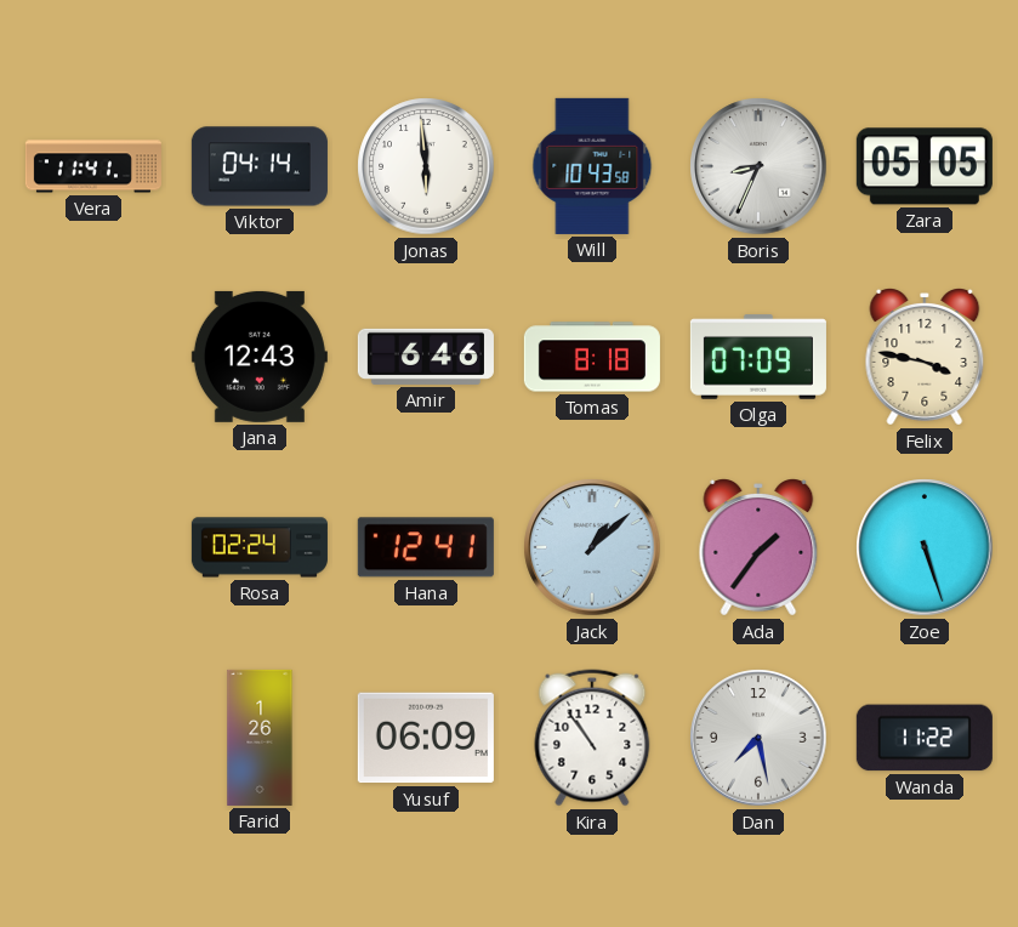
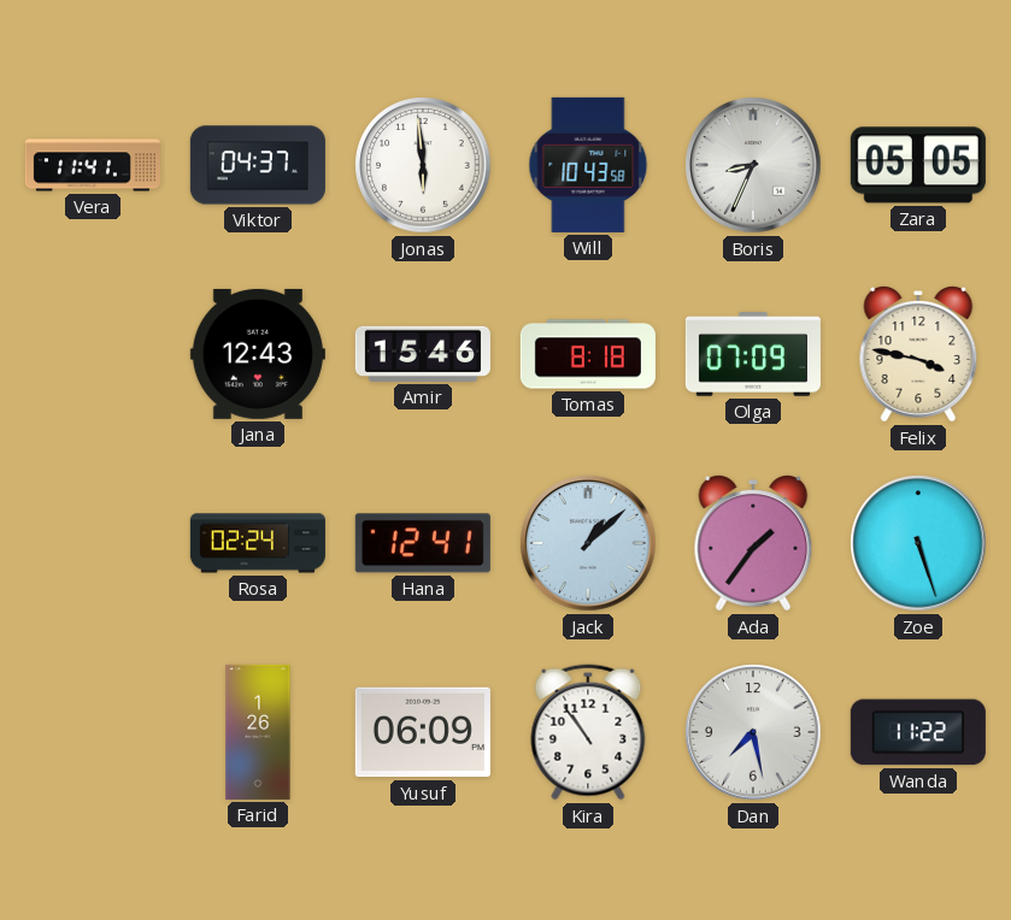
Viktor: 04:14 -> 04:37 (258, 165)
Amir: 6:46 -> 15:46 (423, 354)
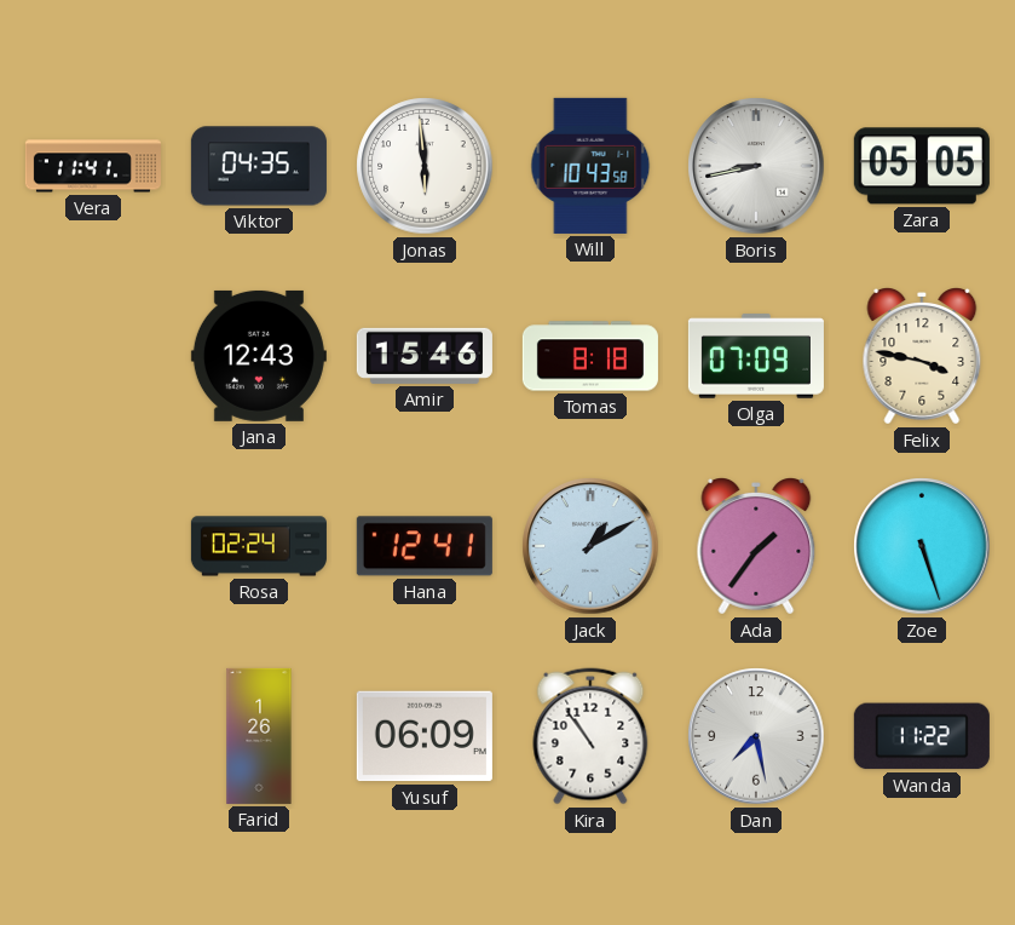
Viktor: 04:37 -> 04:35 (259, 166)
Boris: 8:34 -> 8:43 (756, 166)
Jack: 1:08 -> 1:10 (590, 546)
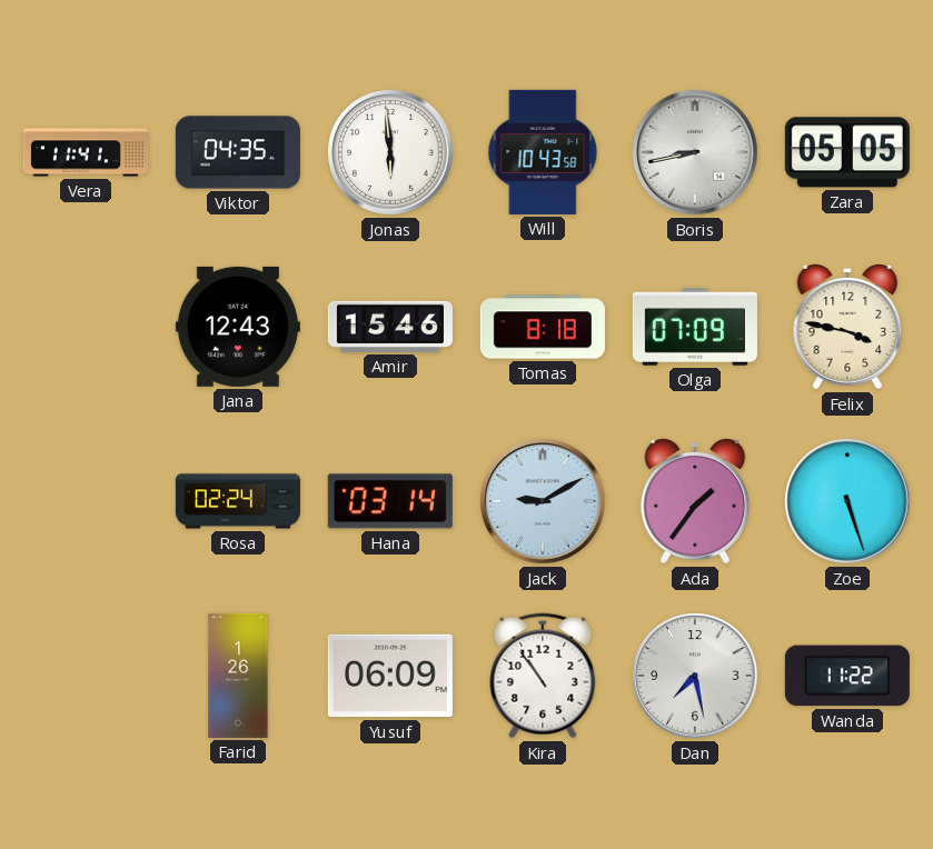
Hana: 12:41 -> 03:14 (390, 501)
Jack: 1:10 -> 9:10 (543, 501)
